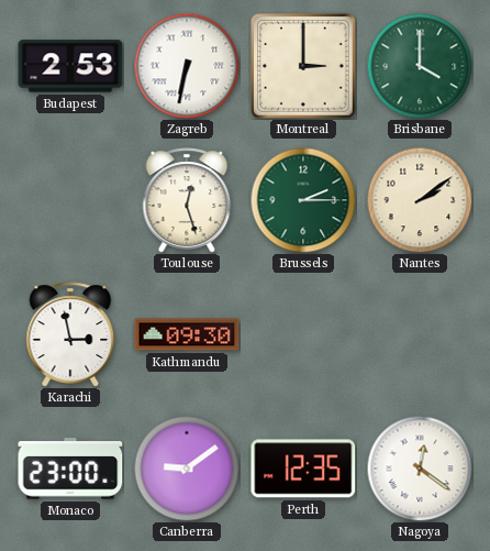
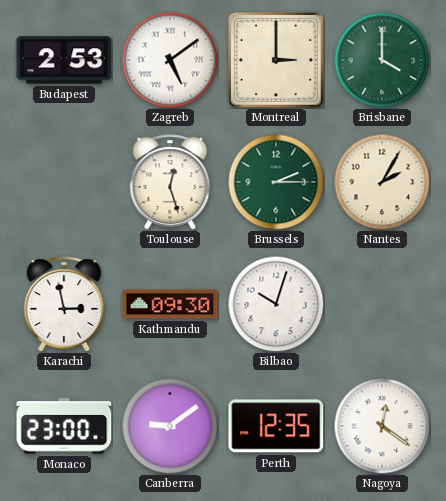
Zagreb: 6:32 -> 5:09 (170, 60)
Nantes: 2:09 -> 2:05 (382, 182)
Bilbao: none -> 10:03 (276, 304)
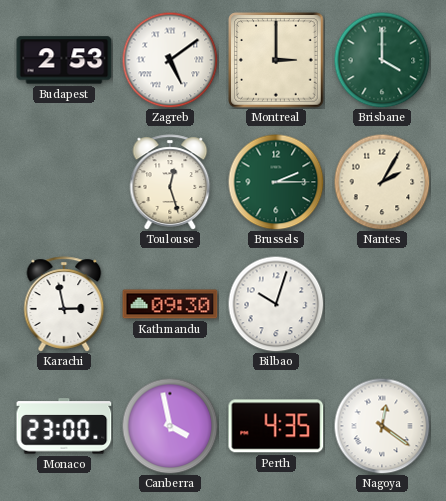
Canberra: 9:09 -> 3:58 (170, 426)
Perth: 12:35 -> 4:35 (276, 426)
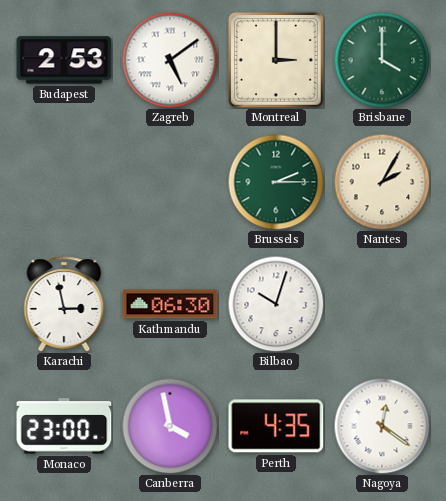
Toulouse: 12:27 -> none (170, 182)
Kathmandu: 09:30 -> 06:30 (170, 304)
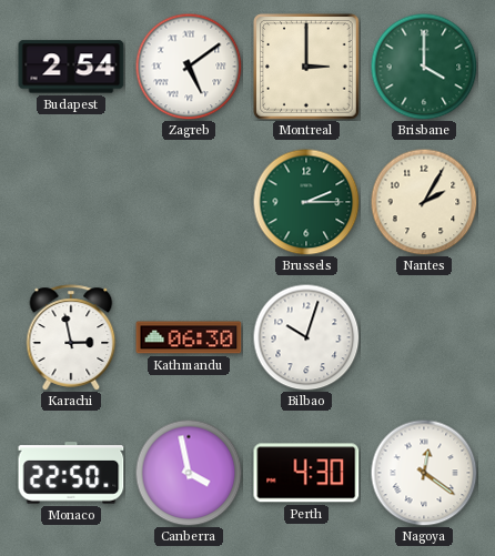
Budapest: 2:53 -> 2:54 (71, 67)
Monaco: 23:00 -> 22:50 (71, 473)
Perth: 4:35 -> 4:30 (306, 473)
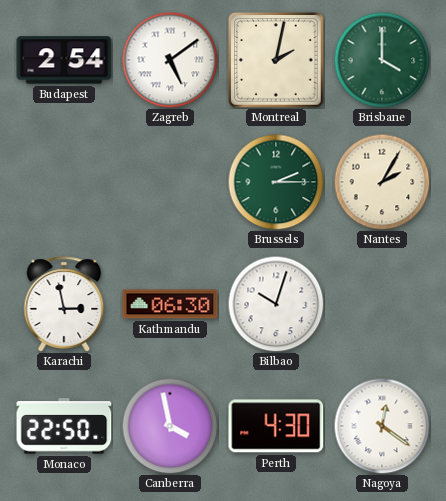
Montreal: 3:00 -> 2:02 (276, 60)
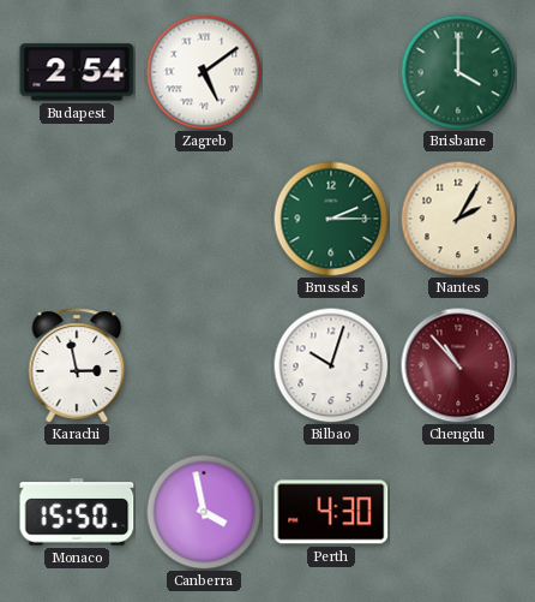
Montreal: 2:02 -> none (276, 60)
Kathmandu: 06:30 -> none (170, 304)
Chengdu: none -> 10:53 (458, 365)
Monaco: 22:50 -> 15:50 (77, 512)
Nagoya: 12:21 -> none (382, 426)
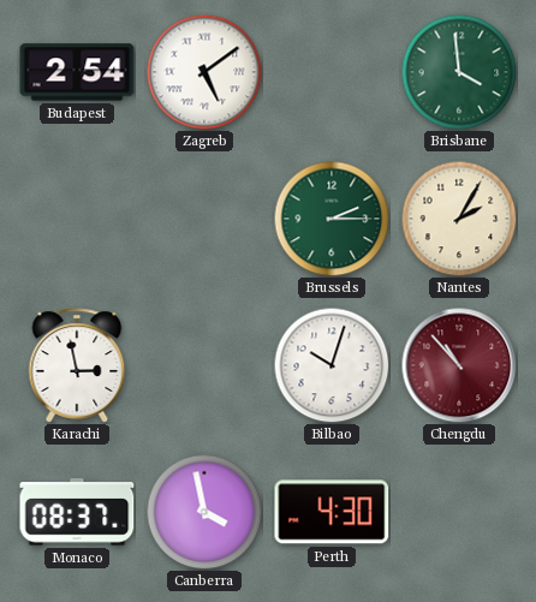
Brisbane: 4:00 -> 3:59 (459, 72)
Monaco: 15:50 -> 08:37 (77, 512)
